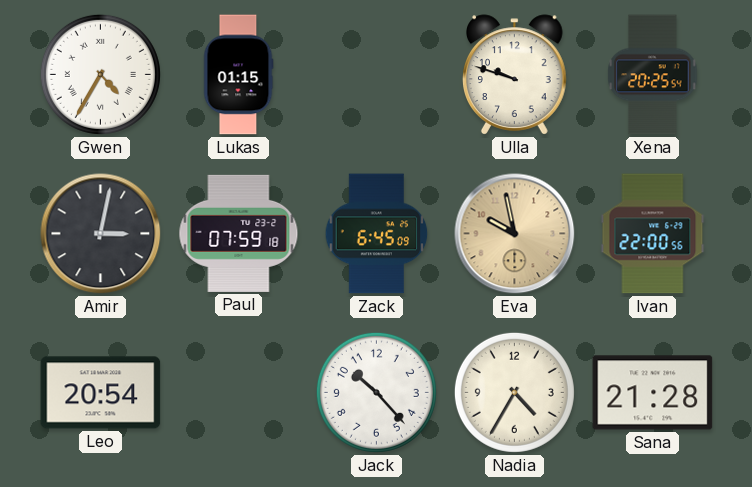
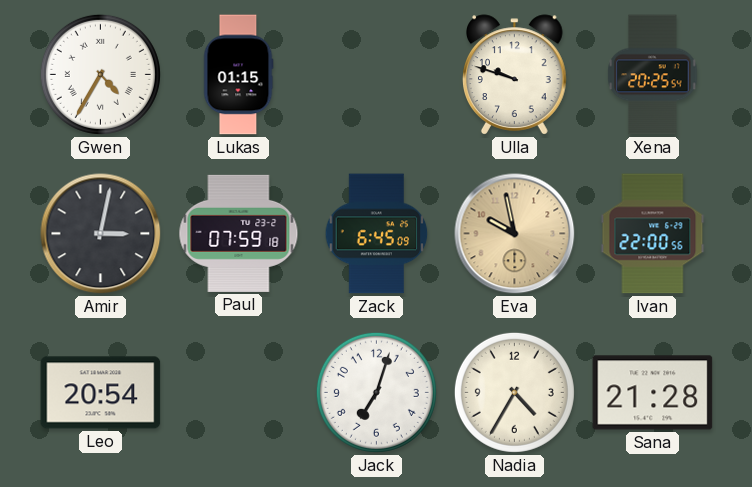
Jack: 10:23 -> 7:03 (376, 392)
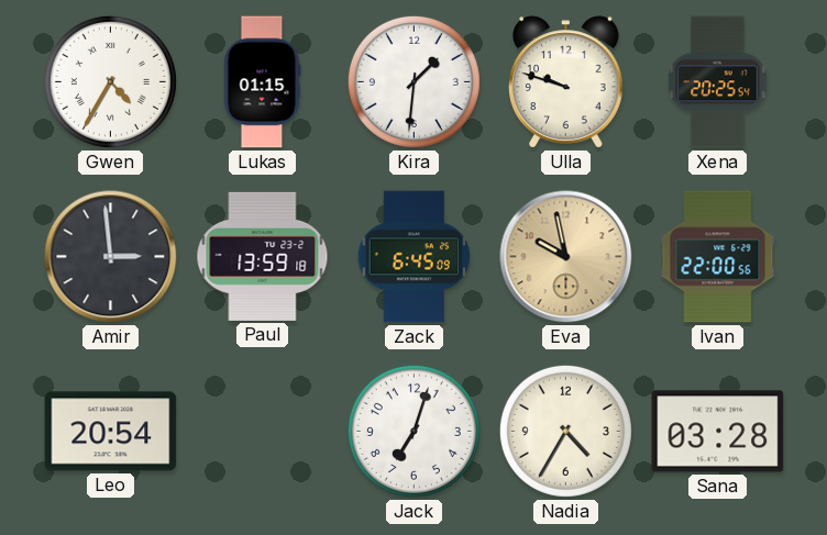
Kira: none -> 1:31 (413, 81)
Amir: 3:02 -> 2:59 (111, 257)
Paul: 07:59 -> 13:59 (263, 256)
Sana: 21:28 -> 03:28 (718, 432)
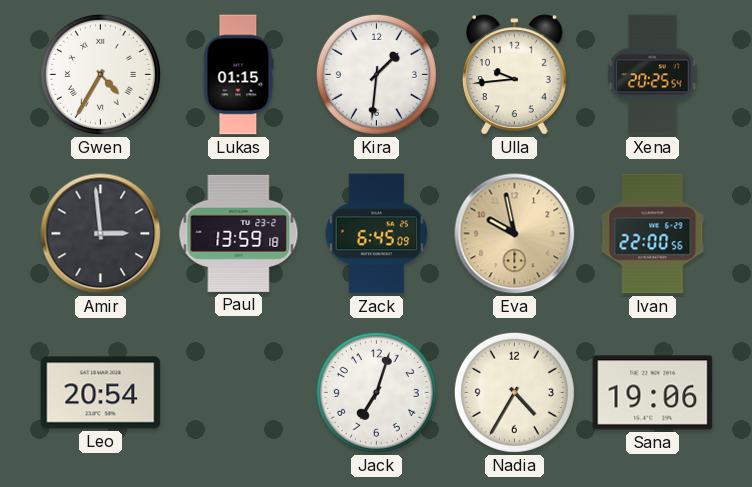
Ulla: 9:48 -> 9:44 (515, 75)
Sana: 03:28 -> 19:06 (653, 393)
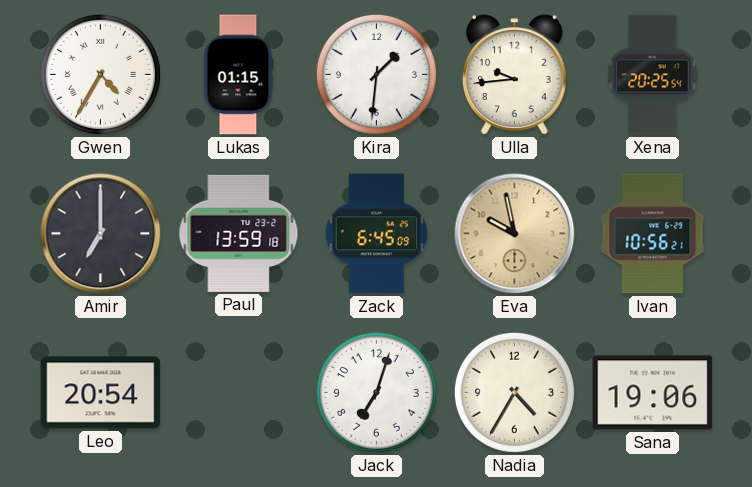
Amir: 2:59 -> 7:00 (101, 234)
Ivan: 22:00 -> 10:56 (653, 234)
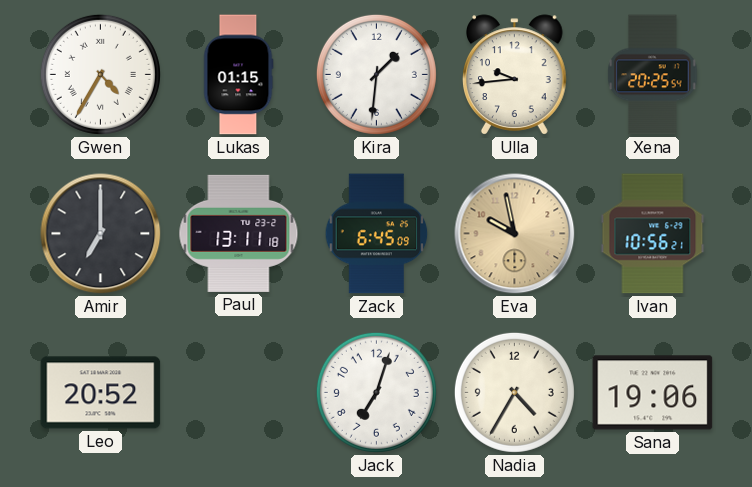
Paul: 13:59 -> 13:11 (239, 233)
Leo: 20:54 -> 20:52 (101, 393)
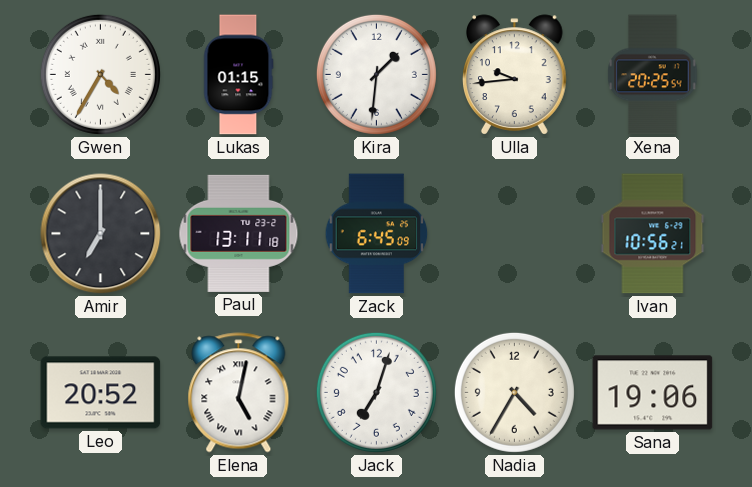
Eva: 9:58 -> none (515, 234)
Elena: none -> 5:02 (239, 393)
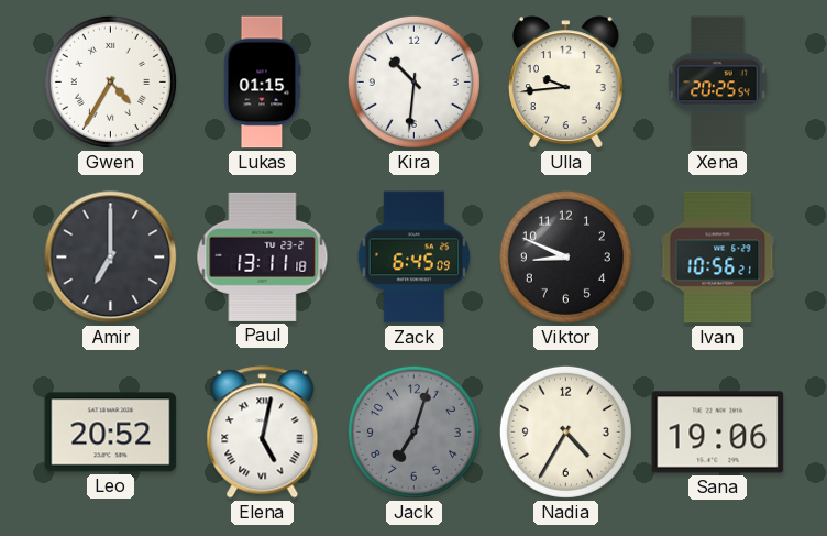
Kira: 1:31 -> 10:31 (413, 81)
Viktor: none -> 8:49 (565, 256)
Jack dial: white -> grey (413, 431)
